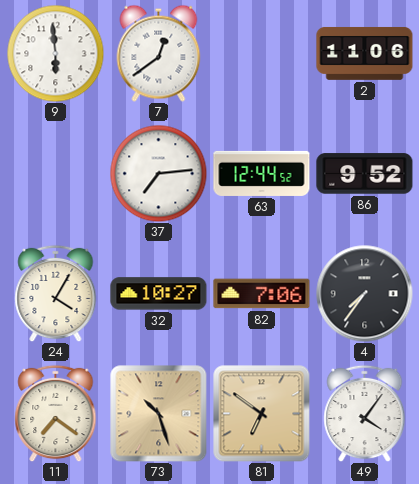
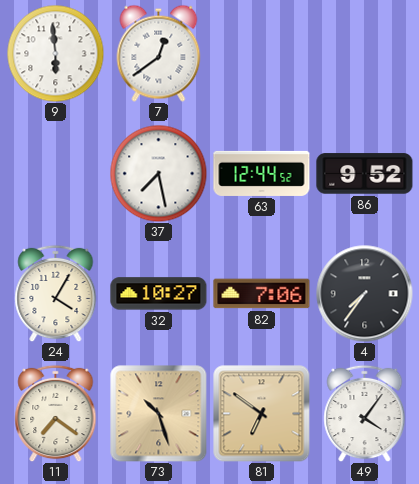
2: 11:06 -> none (365, 53)
37: 7:14 -> 7:28 (158, 173)
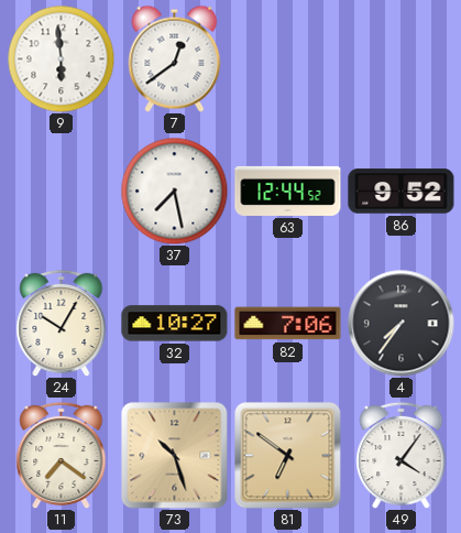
24: 4:05 -> 10:05 (62, 323)
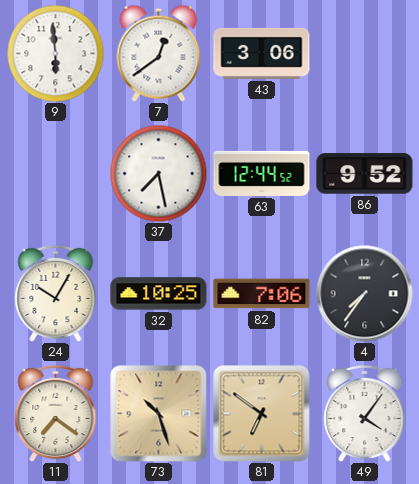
43: none -> 3:06 (262, 53)
32: 10:27 -> 10:25 (159, 294)
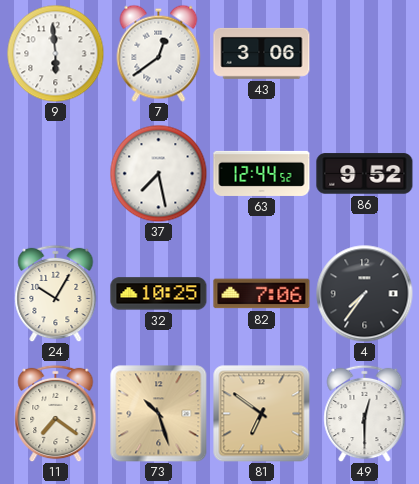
49: 4:06 -> 12:30 (365, 413)
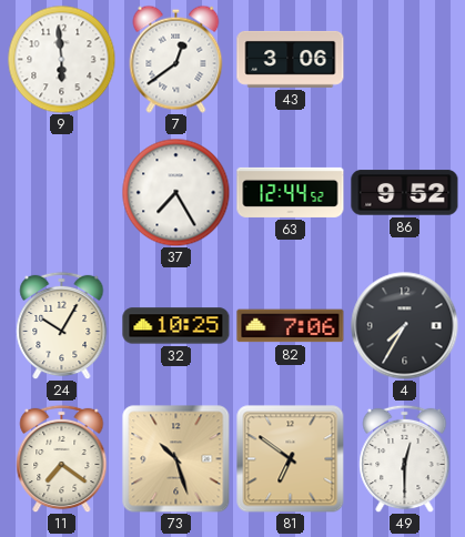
37: 7:28 -> 7:25 (175, 192)
4: 7:36 -> 7:35 (405, 326)
